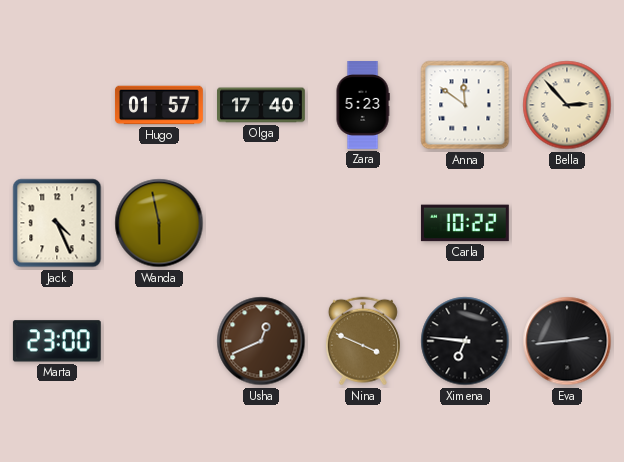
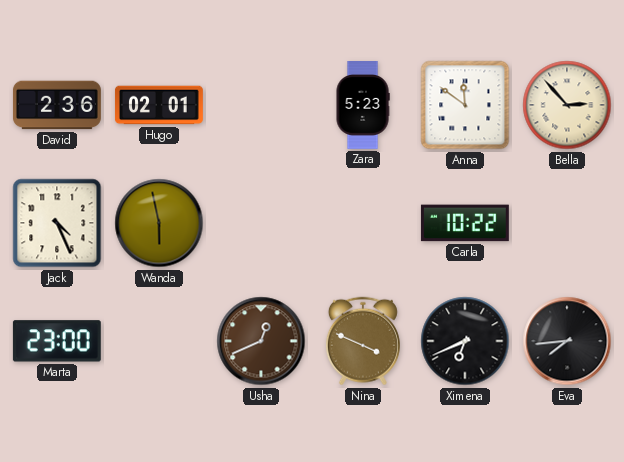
David: none -> 2:36 (57, 105)
Hugo: 01:57 -> 02:01 (159, 105)
Olga: 17:40 -> none (262, 105)
Ximena: 6:46 -> 6:41 (465, 341)
Eva: 2:44 -> 7:44 (567, 341)
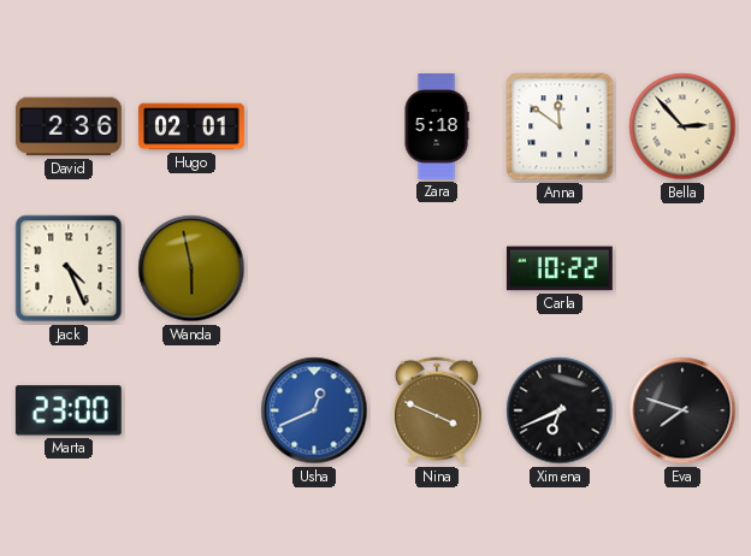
Zara: 5:23 -> 5:18 (437, 128)
Usha dial: brown -> blue (314, 410)
Eva: 7:44 -> 7:48 (682, 410)
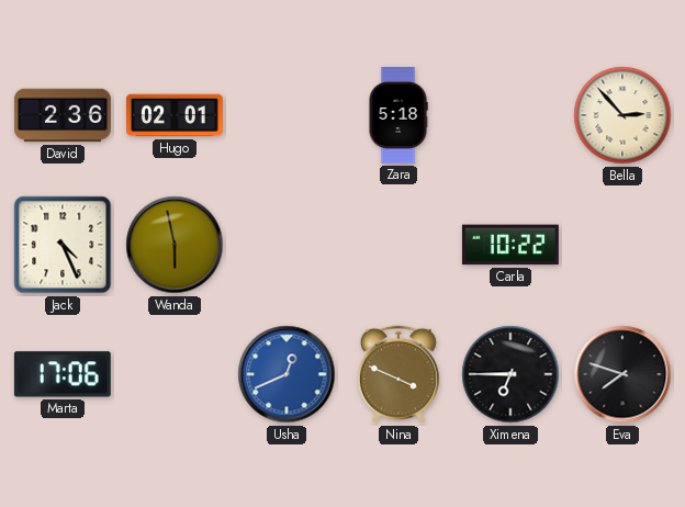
Anna: 11:51 -> none (560, 126)
Marta: 23:00 -> 17:06 (63, 374)
Ximena: 6:41 -> 6:45 (510, 374)
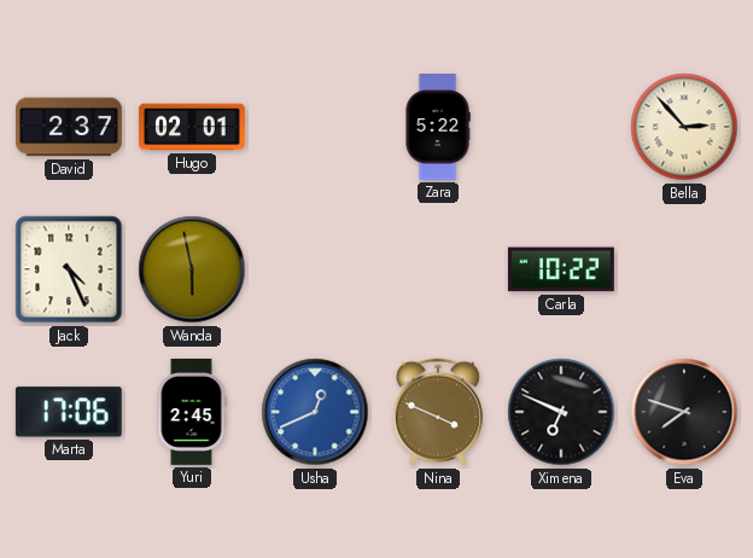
David: 2:36 -> 2:37 (69, 127)
Zara: 5:18 -> 5:22 (438, 128)
Yuri: none -> 2:45 (192, 412)
Ximena: 6:45 -> 6:49 (561, 412)
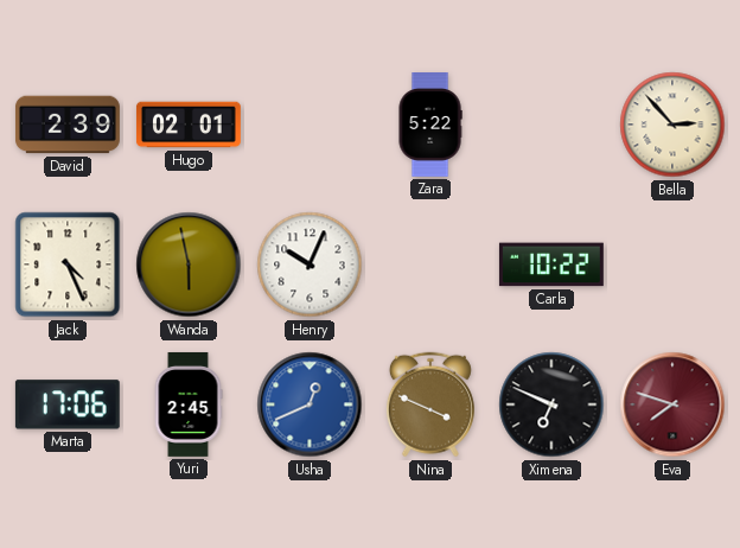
David: 2:37 -> 2:39 (68, 125)
Henry: none -> 10:04 (310, 265)
Eva dial: black -> burgundy (672, 404)
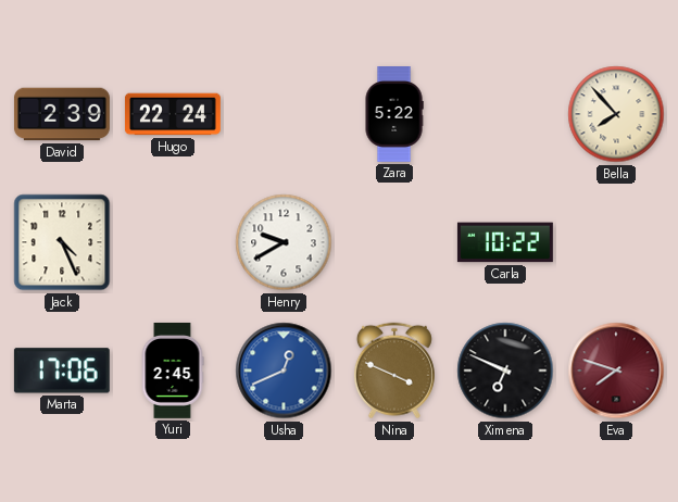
Hugo: 02:01 -> 22:24 (173, 114)
Bella: 2:53 -> 7:53 (616, 114)
Wanda: 5:58 -> none (189, 265)
Henry: 10:04 -> 9:40 (284, 242)
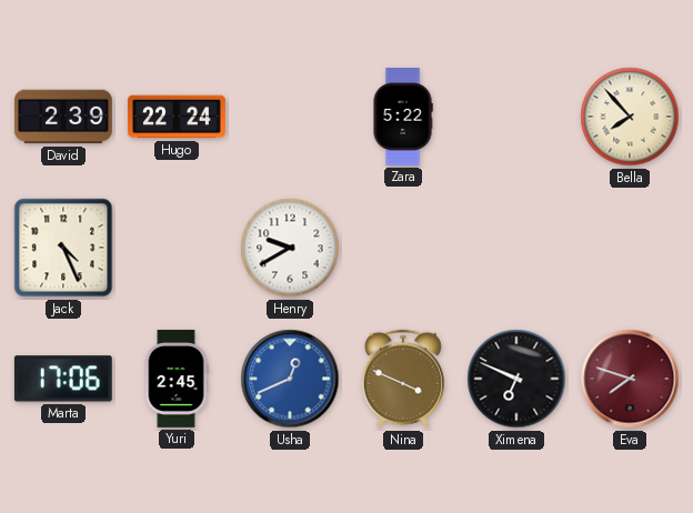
Carla: 10:22 -> none (505, 242)
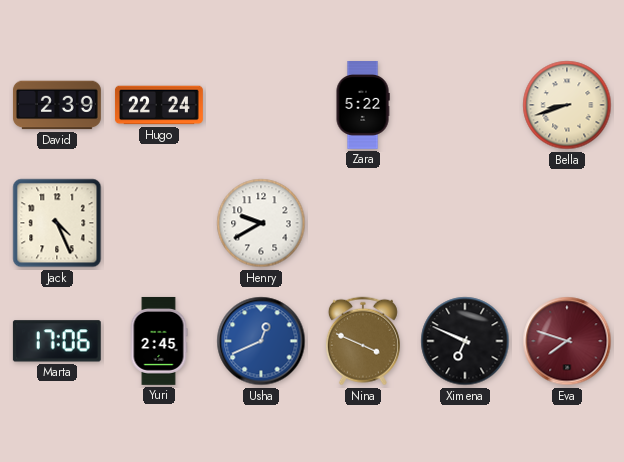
Bella: 7:53 -> 8:42 (567, 105)
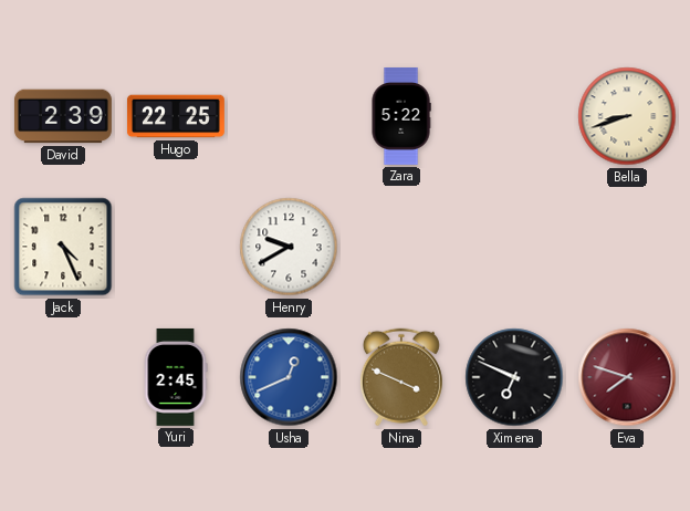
Hugo: 22:24 -> 22:25 (176, 116)
Marta: 17:06 -> none (57, 341)
